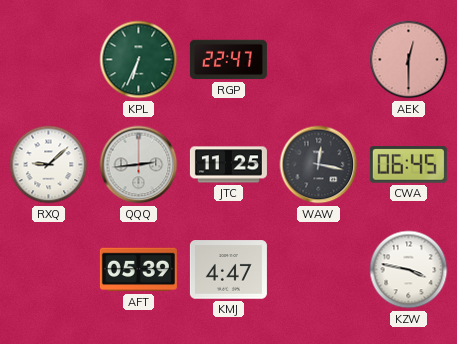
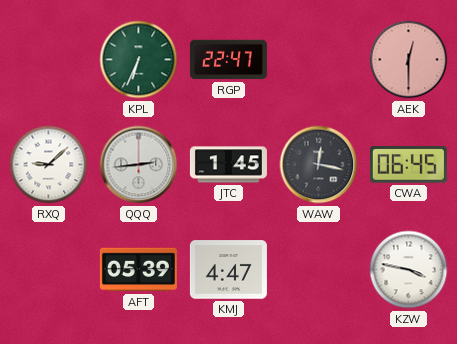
JTC: 11:25 -> 1:45 (228, 165)
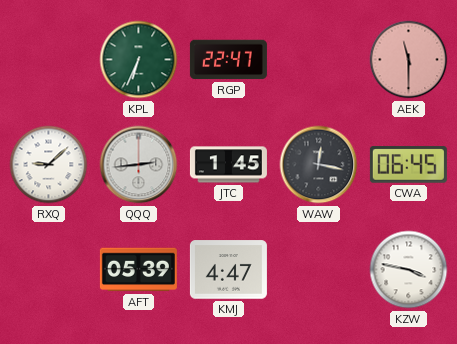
AEK: 12:30 -> 11:30 (409, 60)
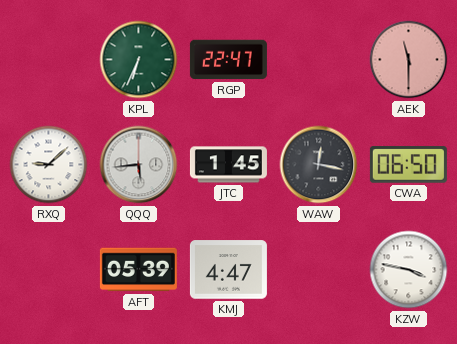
QQQ: 2:44 -> 5:44 (139, 165)
CWA: 06:45 -> 06:50 (408, 165)
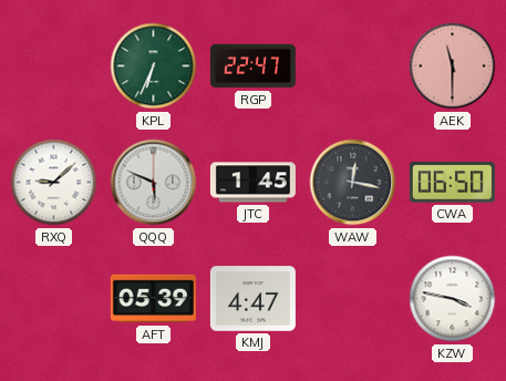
QQQ: 5:44 -> 5:49 (154, 183)
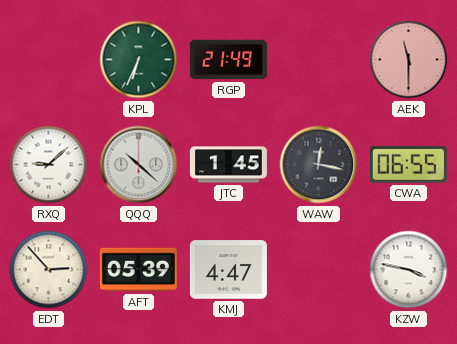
RGP: 22:47 -> 21:49 (228, 60)
QQQ: 5:49 -> 10:22 (139, 165)
CWA: 06:50 -> 06:55 (408, 165)
EDT: none -> 2:53 (49, 270)
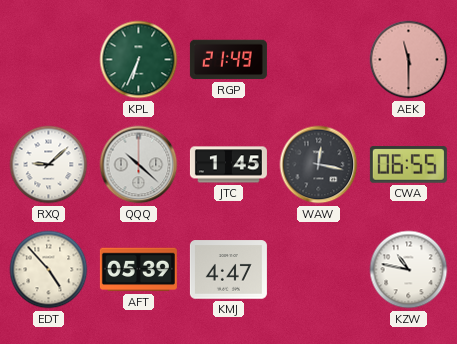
EDT: 2:53 -> 4:53 (49, 270)
KZW: 3:47 -> 10:47 (409, 270)
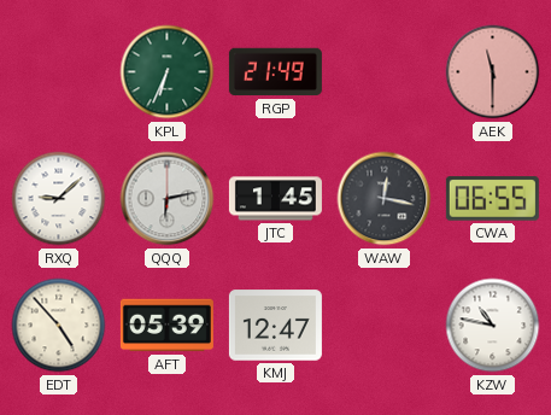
QQQ: 10:22 -> 6:13 (168, 199)
KMJ: 4:47 -> 12:47 (275, 326)
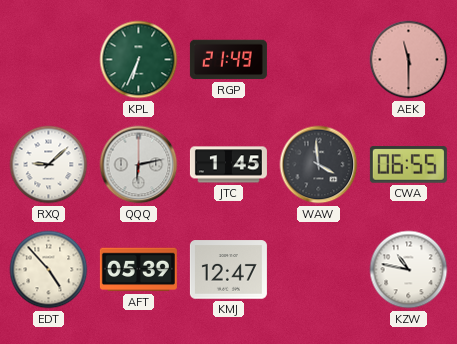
WAW: 12:17 -> 3:59 (319, 165)
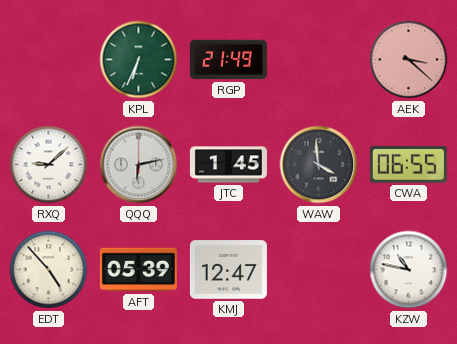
AEK: 11:30 -> 3:22 (409, 60)
